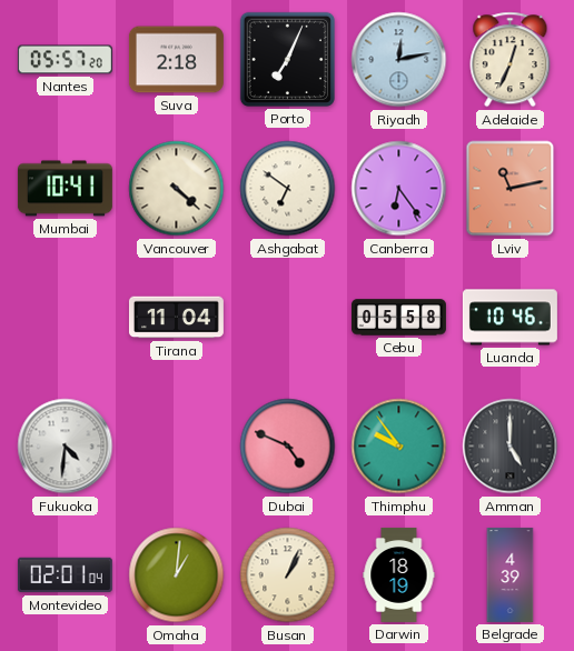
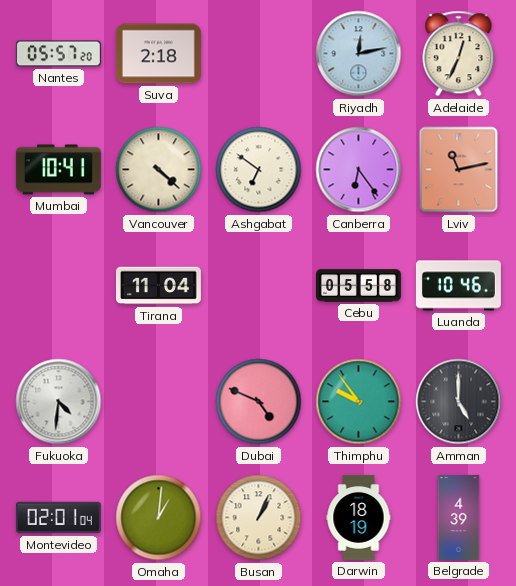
Porto: 7:04 -> none (287, 59)
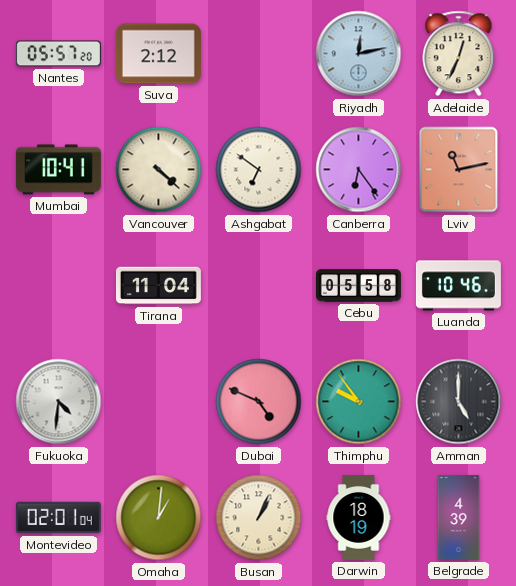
Suva: 2:18 -> 2:12 (158, 54)
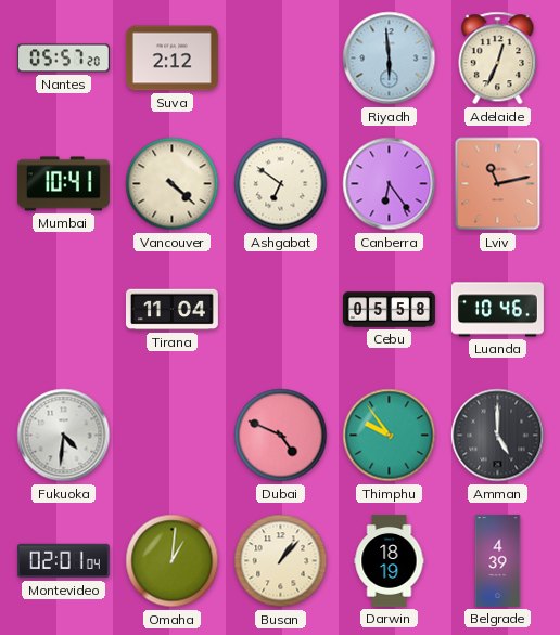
Riyadh: 12:13 -> 5:59 (390, 59)
Busan: 1:04 -> 1:07 (281, 561)
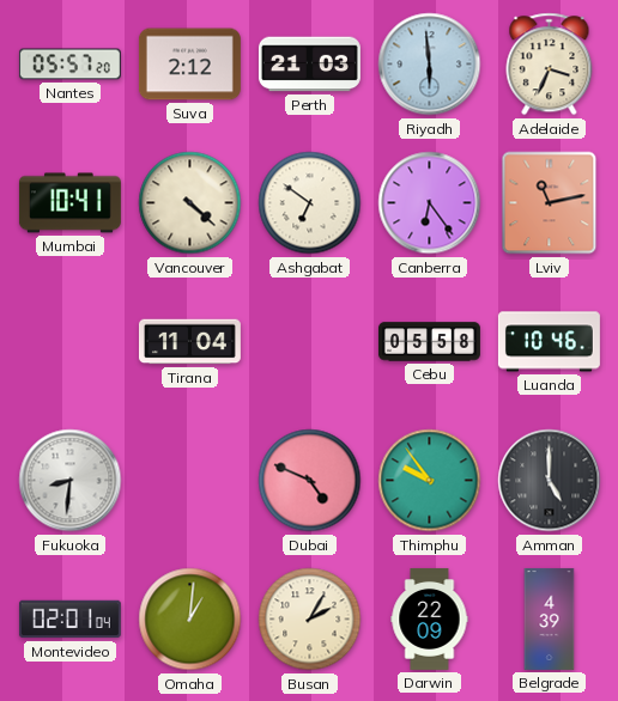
Perth: none -> 21:03 (309, 65)
Adelaide: 12:34 -> 3:34 (550, 65)
Fukuoka: 4:31 -> 8:31 (71, 481)
Busan: 1:07 -> 2:05 (310, 620)
Darwin: 18:19 -> 22:09 (430, 618)
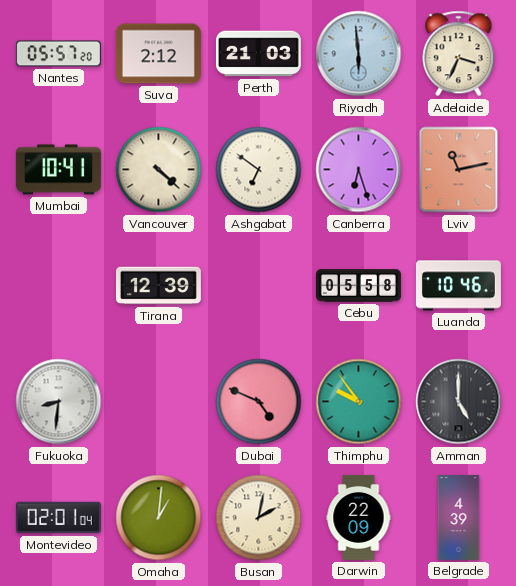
Canberra: 6:24 -> 6:27 (359, 170)
Tirana: 11:04 -> 12:39 (158, 286)
Busan: 2:05 -> 2:02 (259, 518)
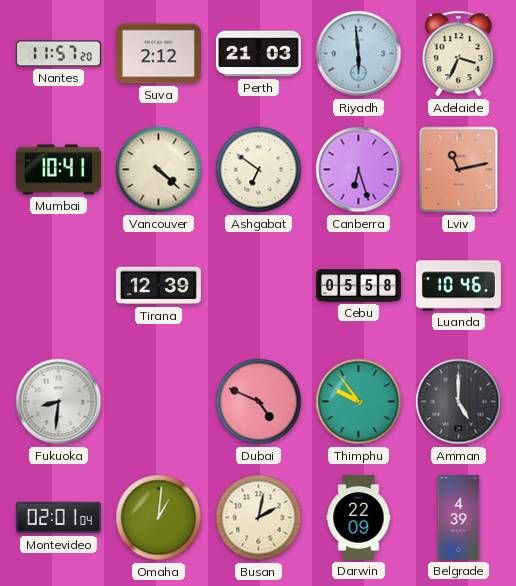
Nantes: 05:57 -> 11:57 (58, 54)
